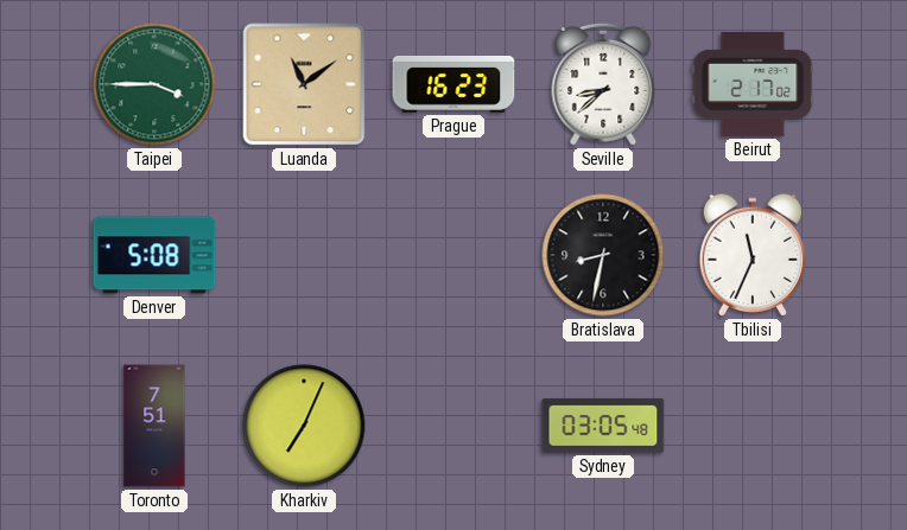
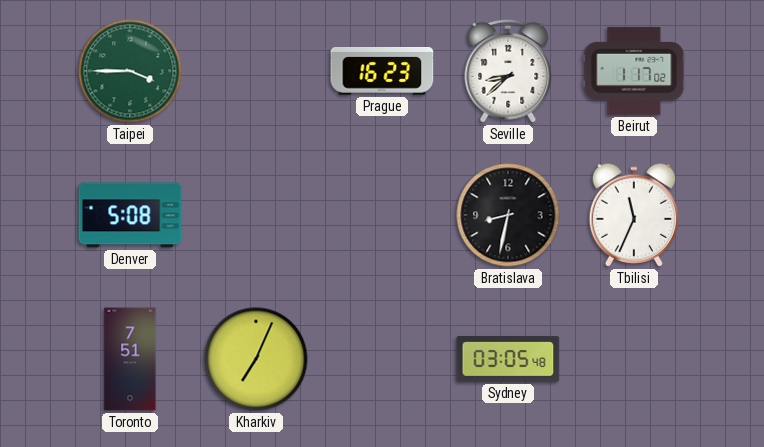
Luanda: 11:09 -> none (304, 84)
Beirut: 2:17 -> 1:17 (634, 71)
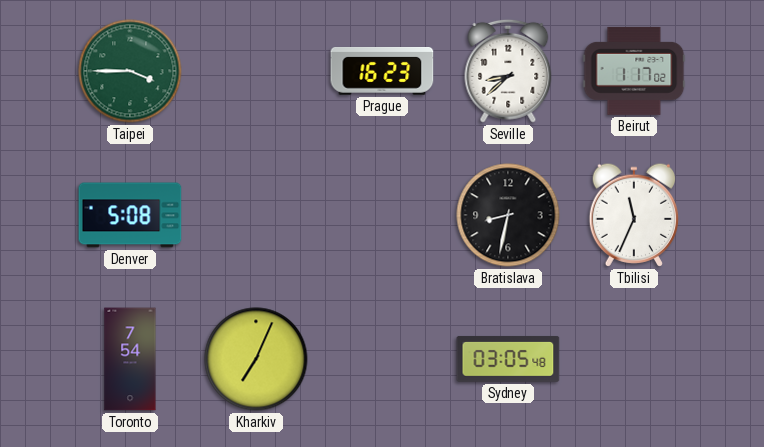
Toronto: 7:51 -> 7:54 (130, 359)
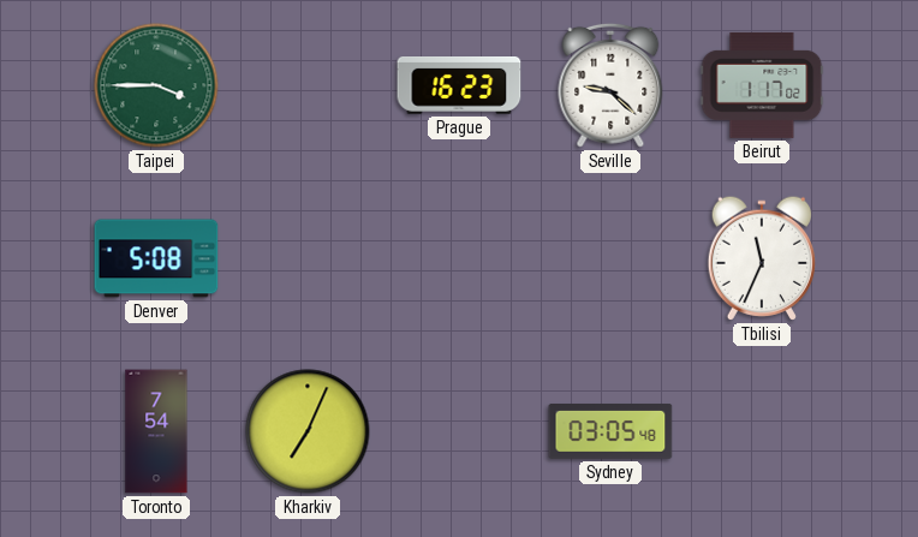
Seville: 8:38 -> 9:22 (610, 85)
Bratislava: 8:32 -> none (508, 215)
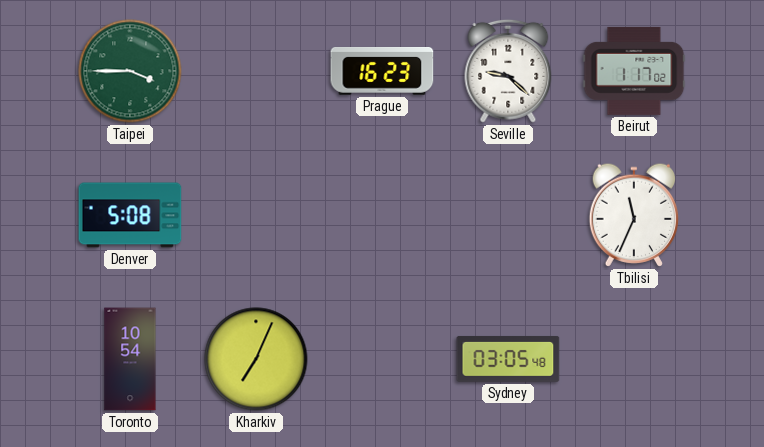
Toronto: 7:54 -> 10:54 (130, 359)
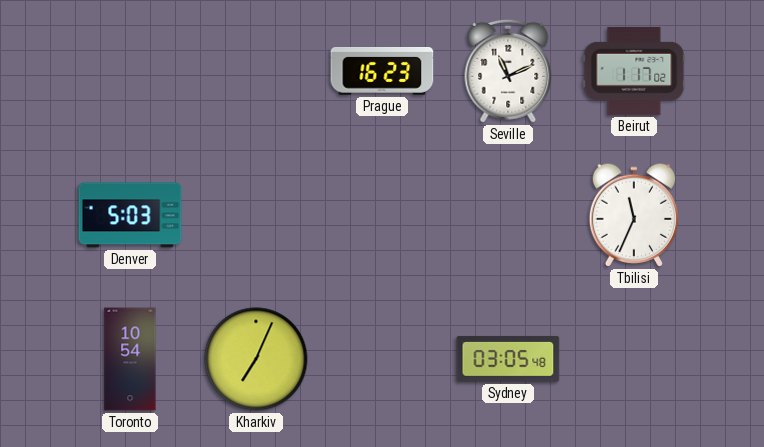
Taipei: 3:45 -> none (130, 71)
Seville: 9:22 -> 11:11 (508, 71)
Denver: 5:08 -> 5:03 (130, 215)
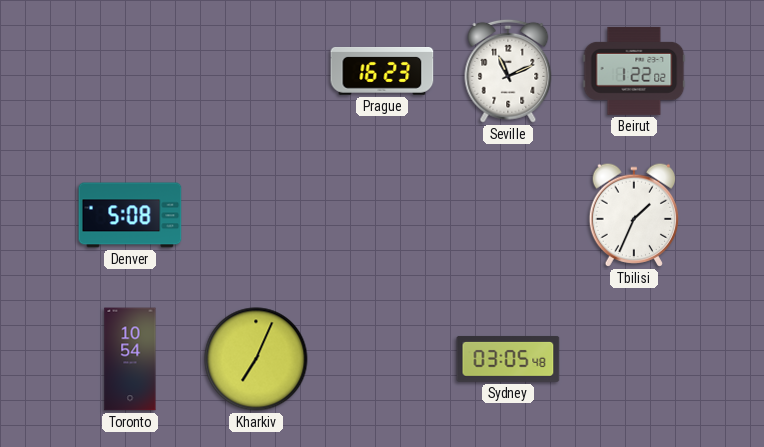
Beirut: 1:17 -> 1:22 (634, 71)
Denver: 5:03 -> 5:08 (130, 215)
Tbilisi: 11:34 -> 1:34 (633, 215)
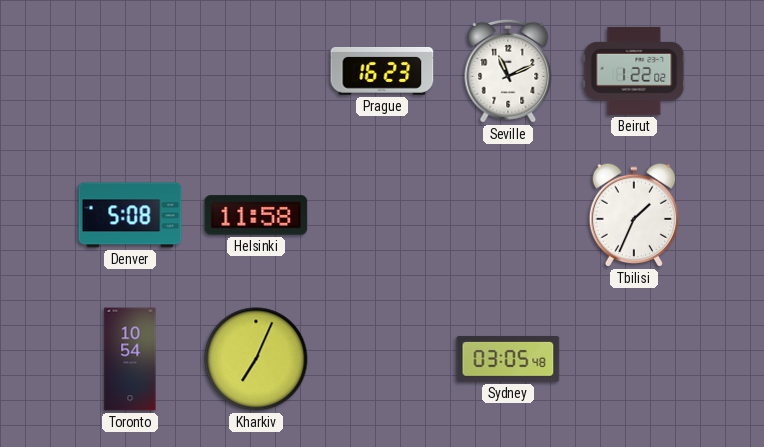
Helsinki: none -> 11:58 (256, 215)
